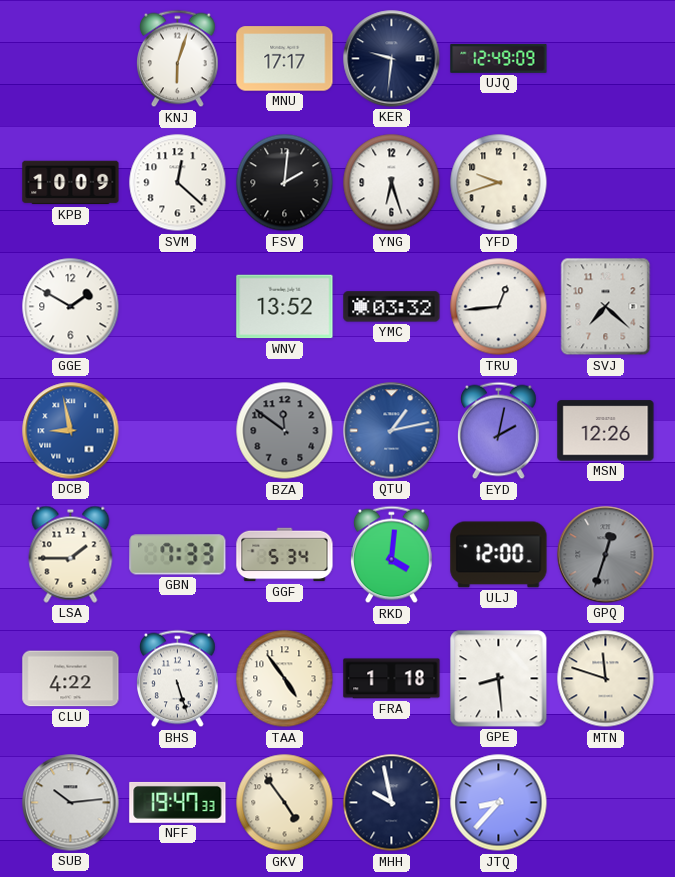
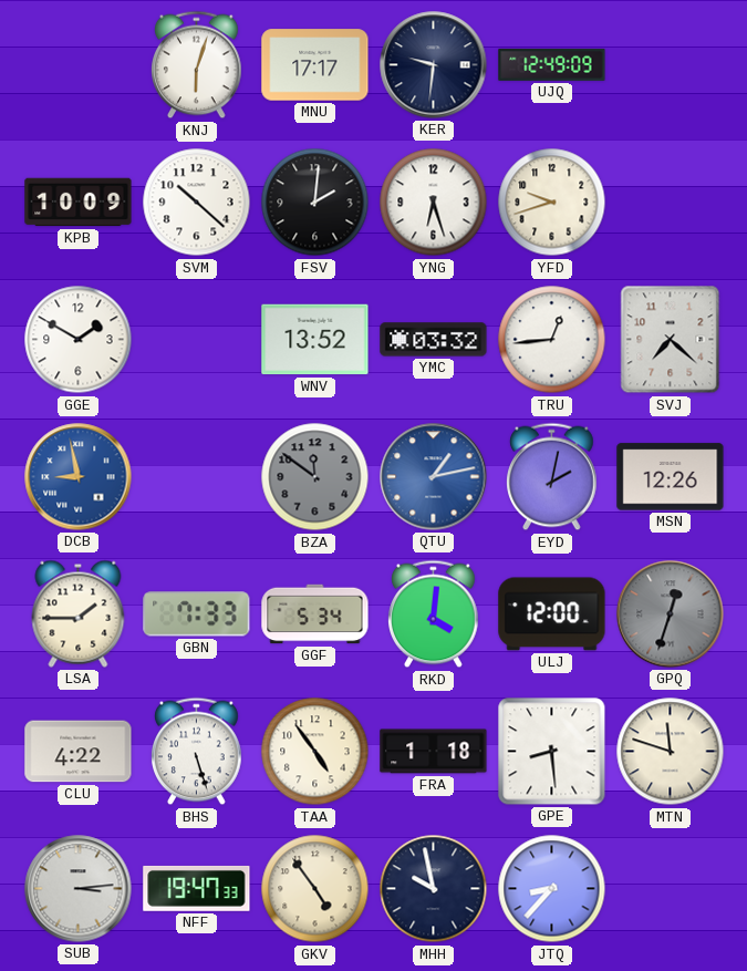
SVM: 12:22 -> 10:22 (197, 203)
SUB: 10:14 -> 3:14 (79, 889)
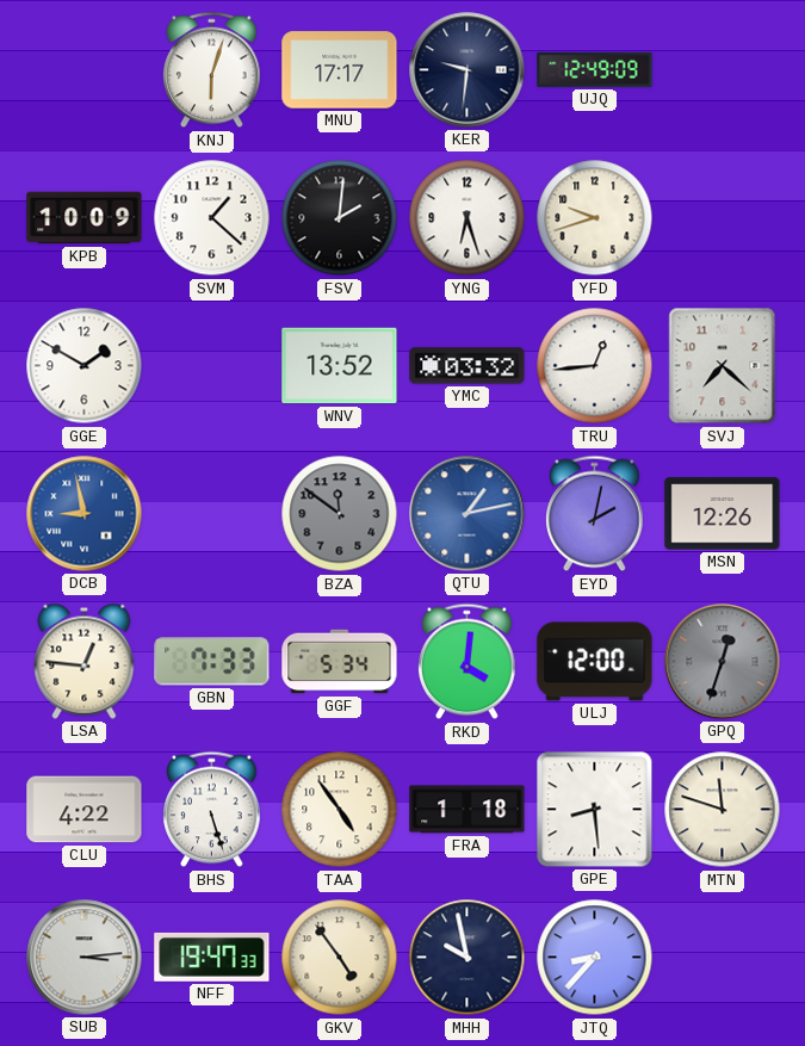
SVM: 10:22 -> 1:22 (212, 218)
LSA: 1:45 -> 12:46 (85, 661)
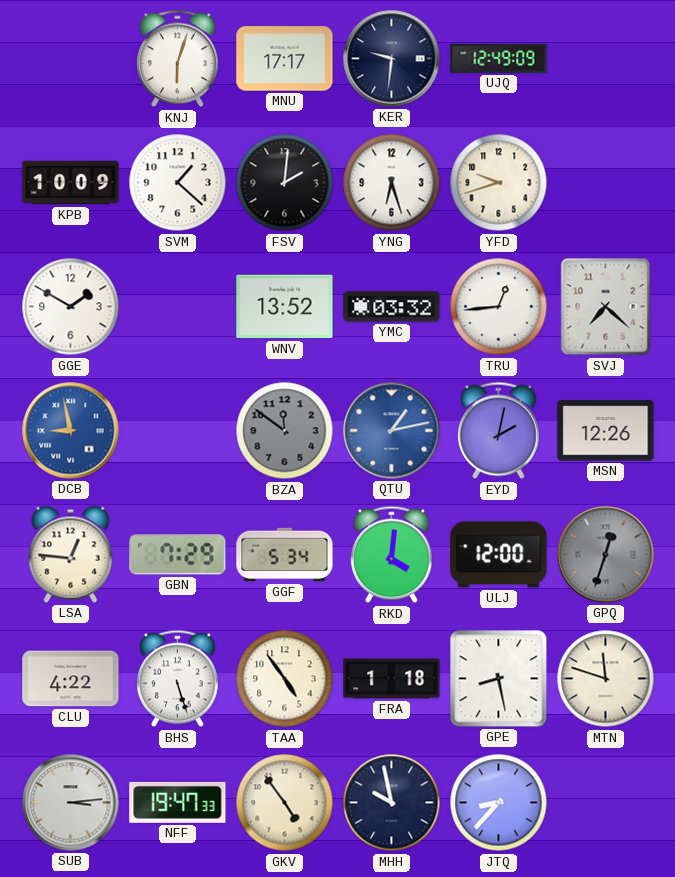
GBN: 7:33 -> 7:29 (178, 555)
GPE: 8:29 -> 8:28 (499, 679)
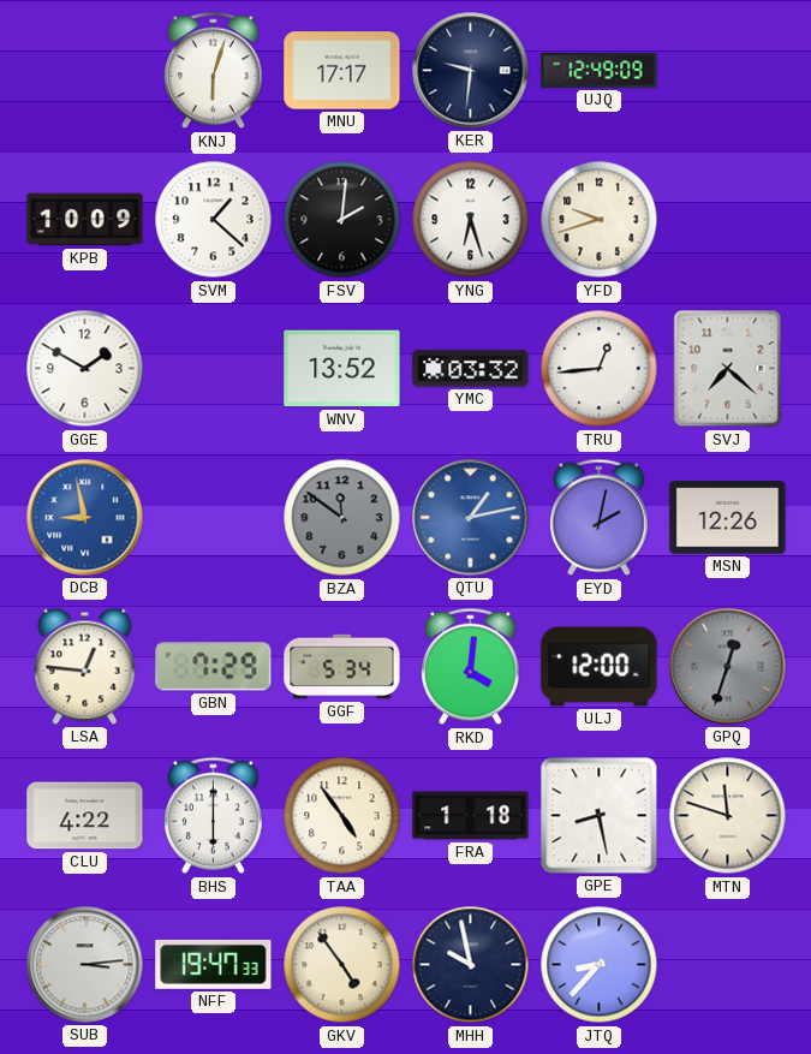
BHS: 5:27 -> 6:00 (214, 816)
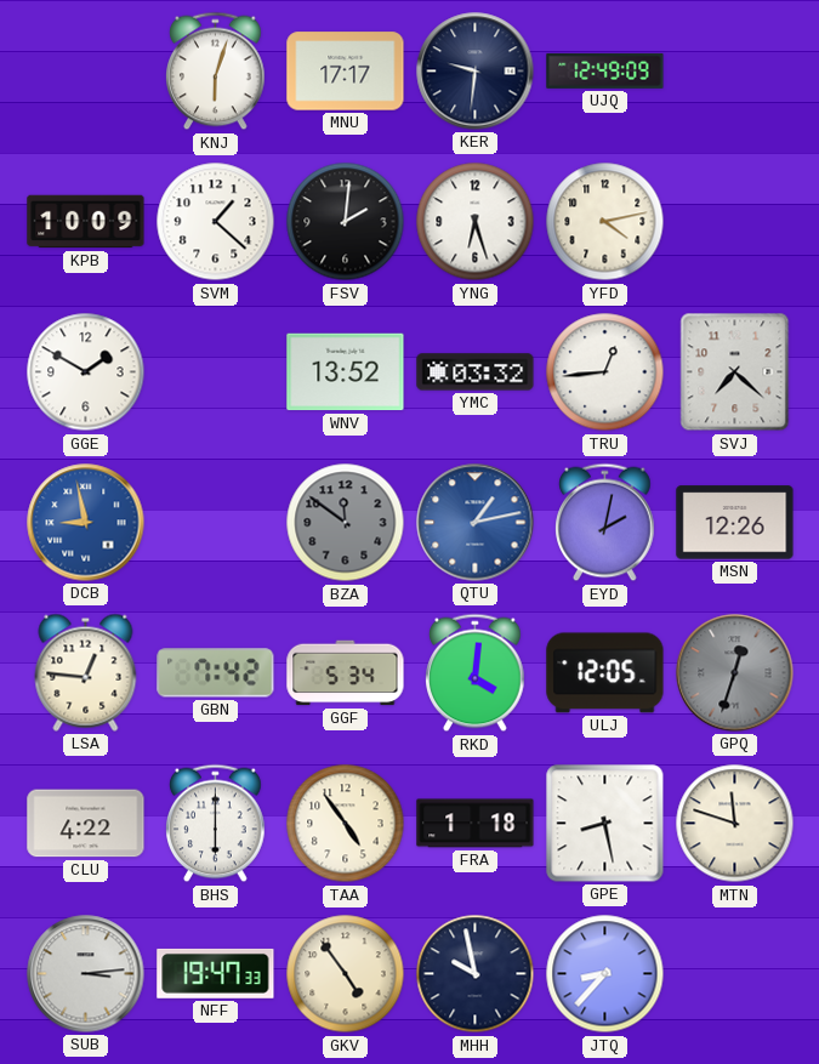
YFD: 9:42 -> 4:13 (605, 222)
GBN: 7:29 -> 7:42 (216, 673)
ULJ: 12:00 -> 12:05 (605, 673)
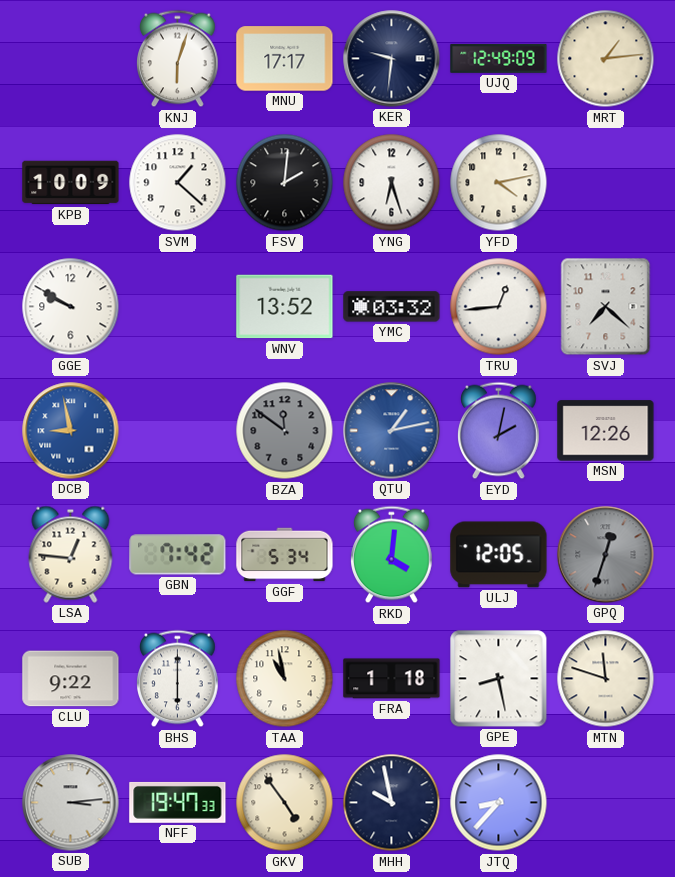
MRT: none -> 1:14 (606, 59)
GGE: 1:50 -> 9:50 (71, 307)
CLU: 4:22 -> 9:22 (71, 679)
TAA: 4:54 -> 10:58 (285, 679)
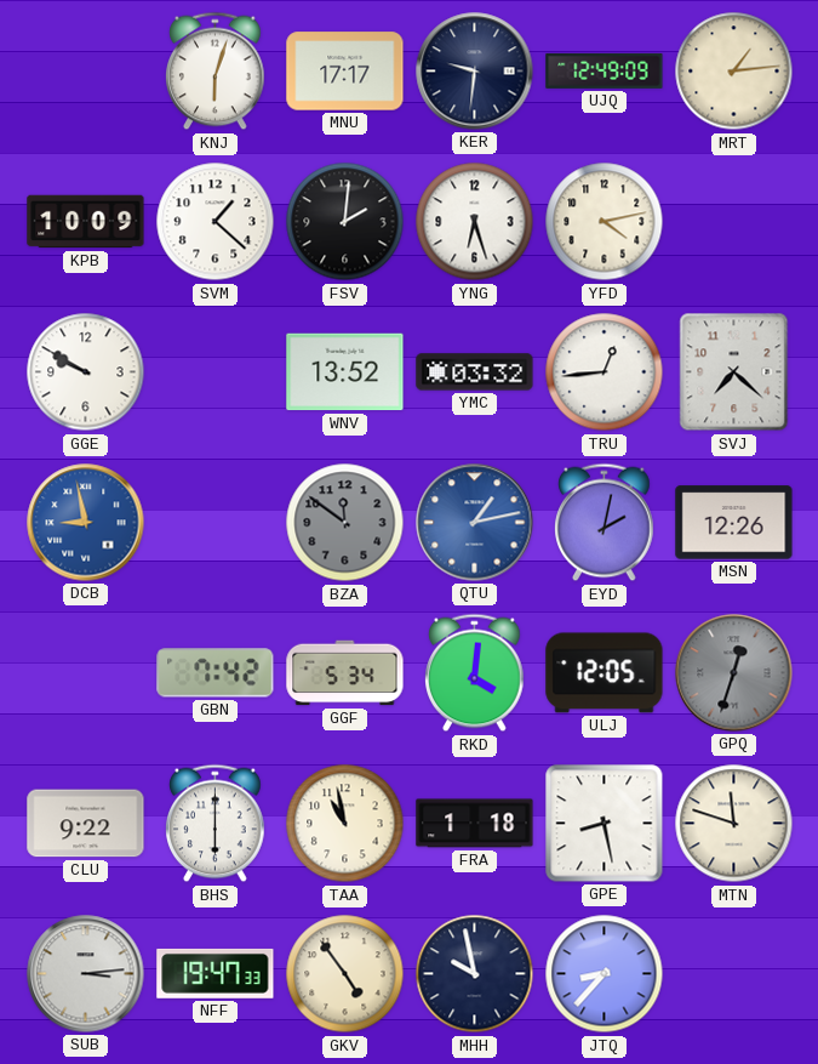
LSA: 12:46 -> none (71, 554)
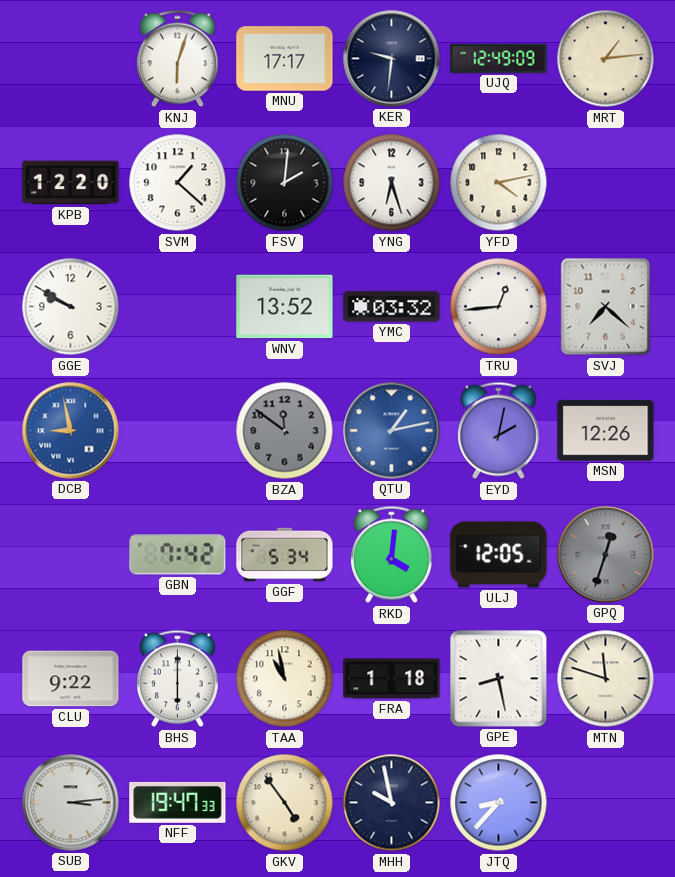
KPB: 10:09 -> 12:20 (71, 183)
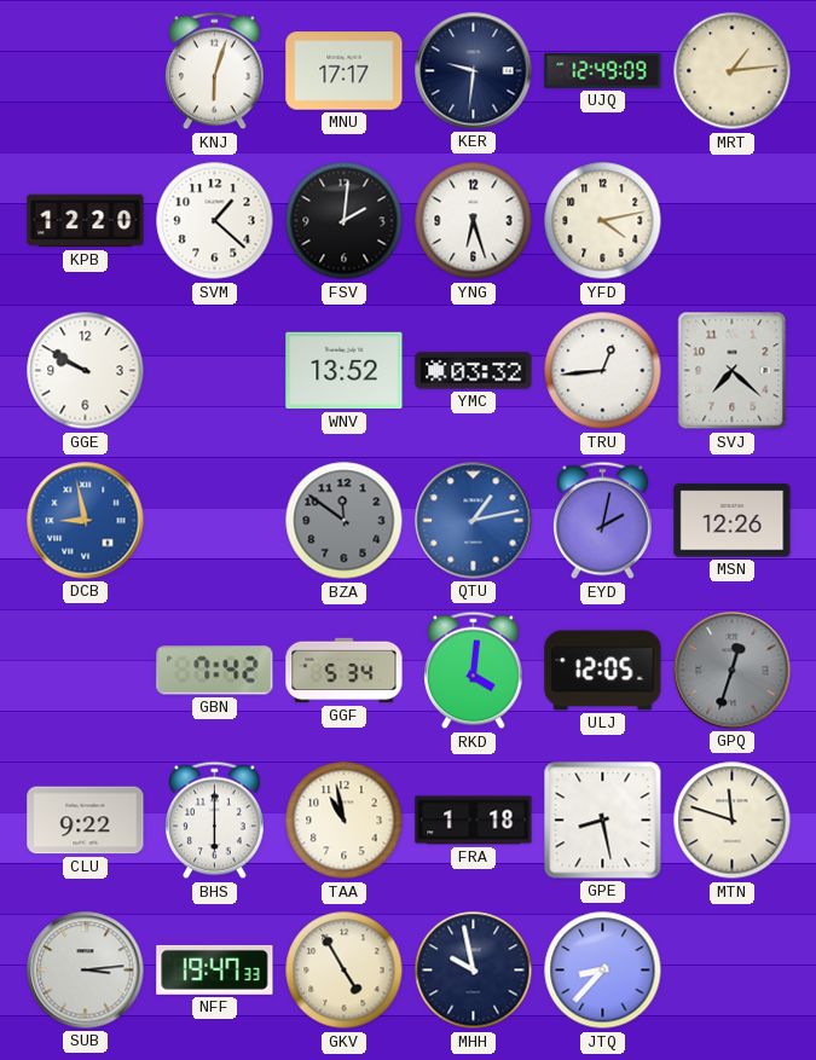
GKV: 4:54 -> 4:55 (345, 971)
